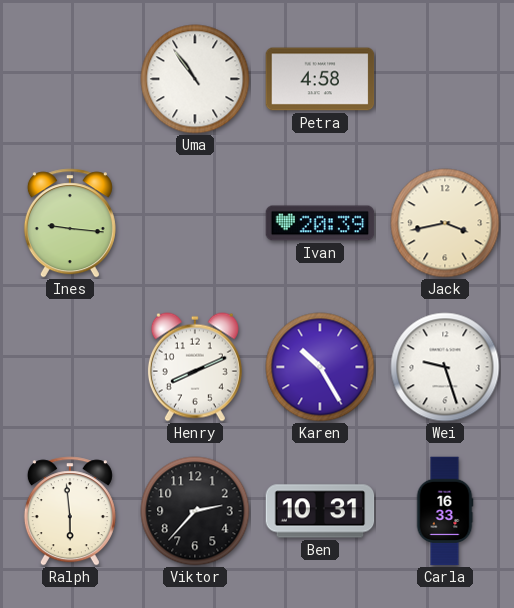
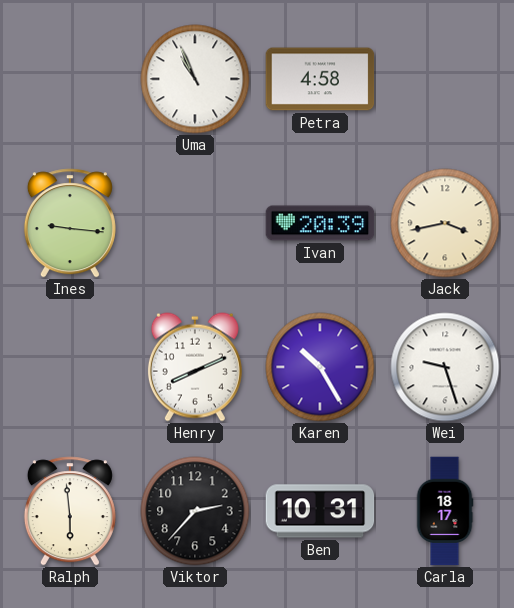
Uma: 10:54 -> 10:56 (195, 79)
Carla: 16:33 -> 18:17 (445, 511)
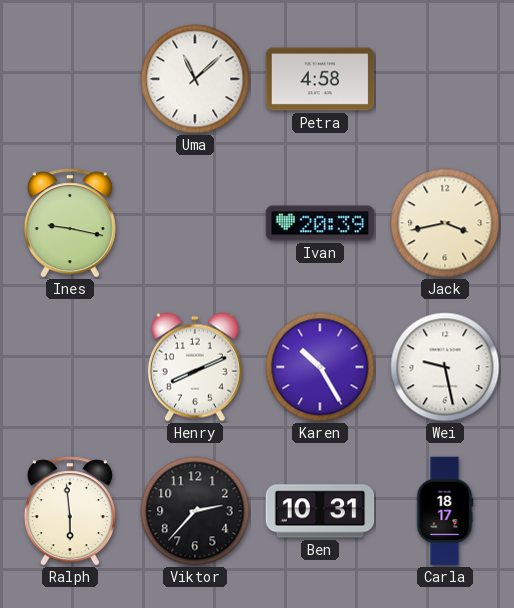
Uma: 10:56 -> 11:08 (195, 79)
Ines: 9:16 -> 9:17 (70, 223)
Wei: 9:27 -> 9:28 (445, 367)
